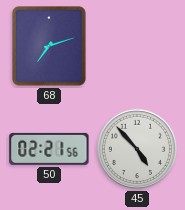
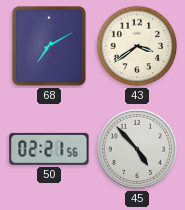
68: 7:12 -> 7:10 (50, 46)
43: none -> 3:39 (137, 46)
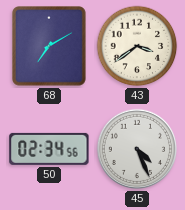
50: 02:21 -> 02:34 (49, 149)
45: 4:53 -> 4:26 (137, 149)
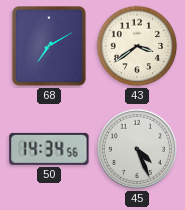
50: 02:34 -> 14:34 (49, 149)
